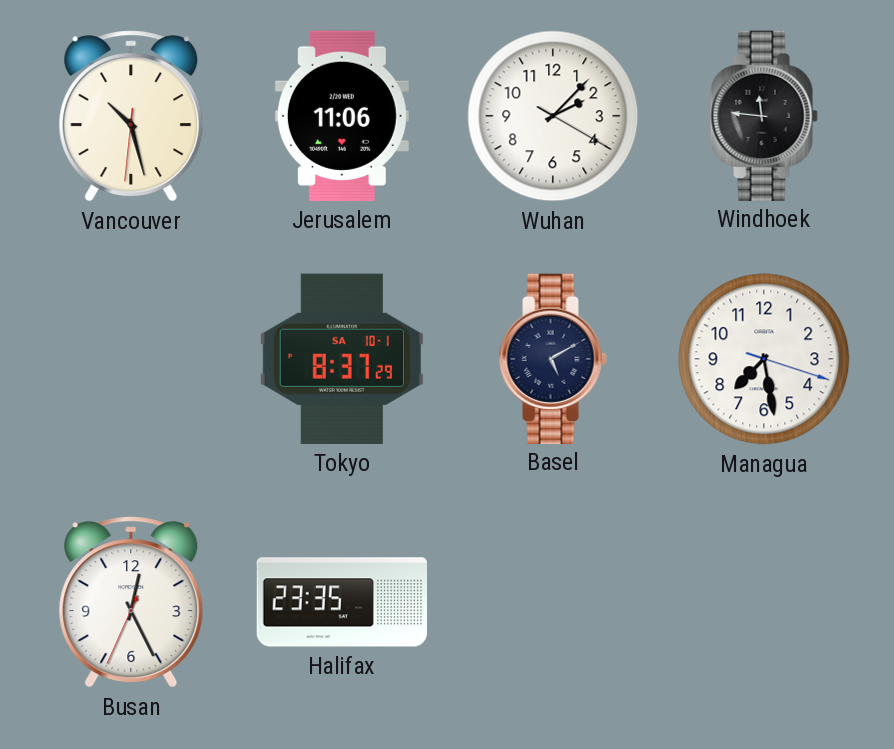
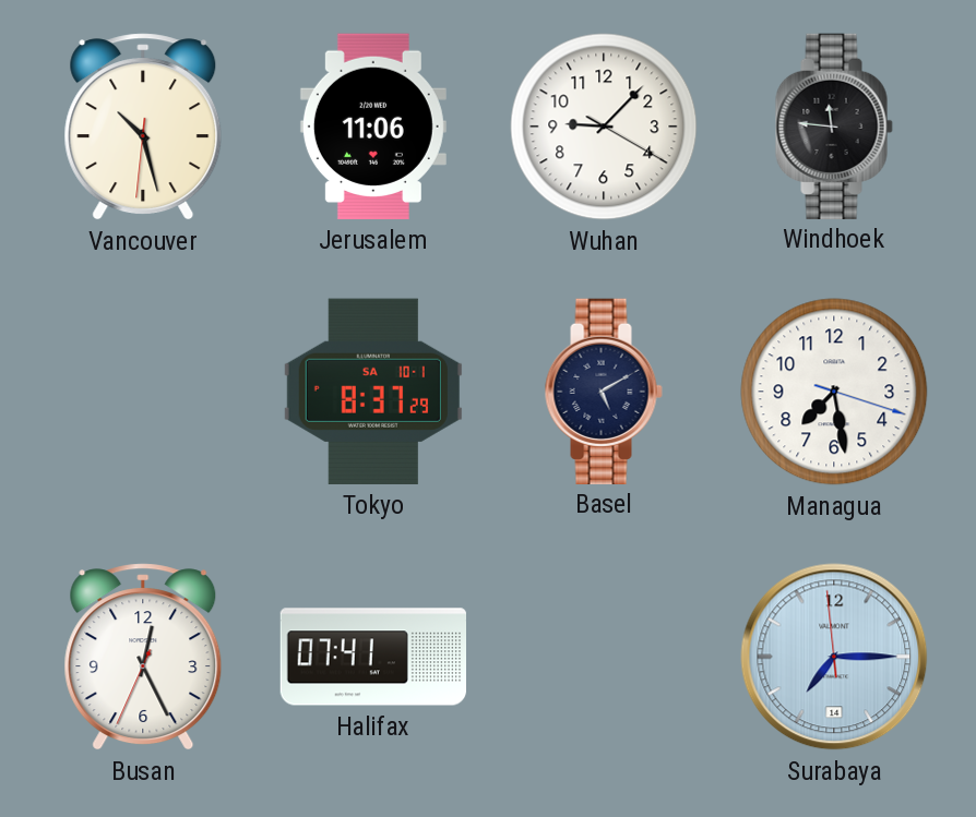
Wuhan: 2:07 -> 9:07 (604, 127)
Halifax: 23:35 -> 07:41 (372, 657)
Surabaya: none -> 7:14 (834, 657)
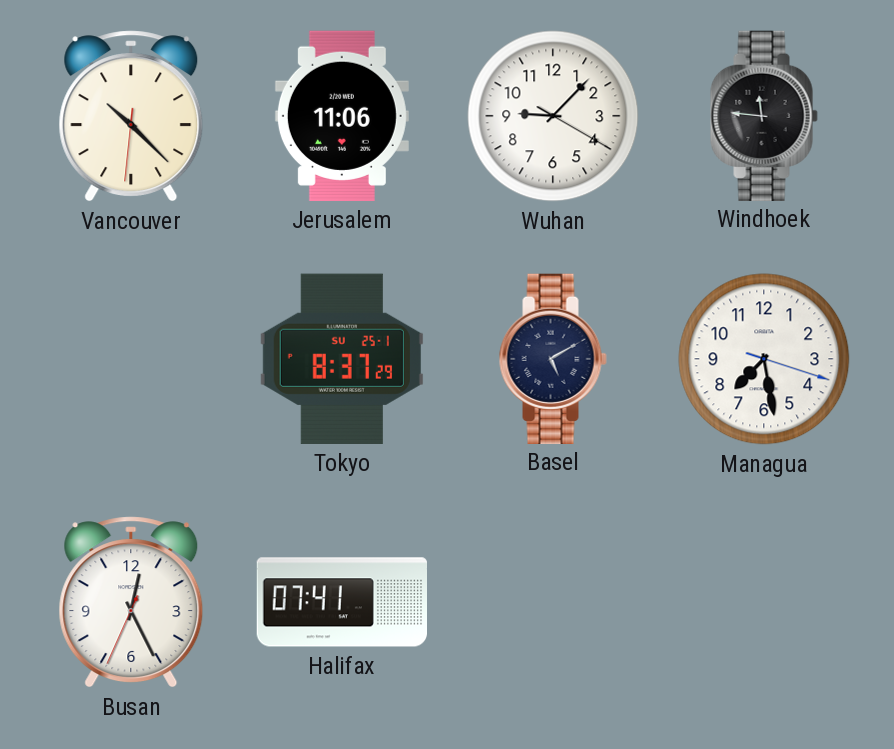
Vancouver: 10:27 -> 10:22 (131, 116)
Tokyo date: SA 10-1 -> SU 25-1 (342, 359)
Surabaya: 7:14 -> none (834, 657)
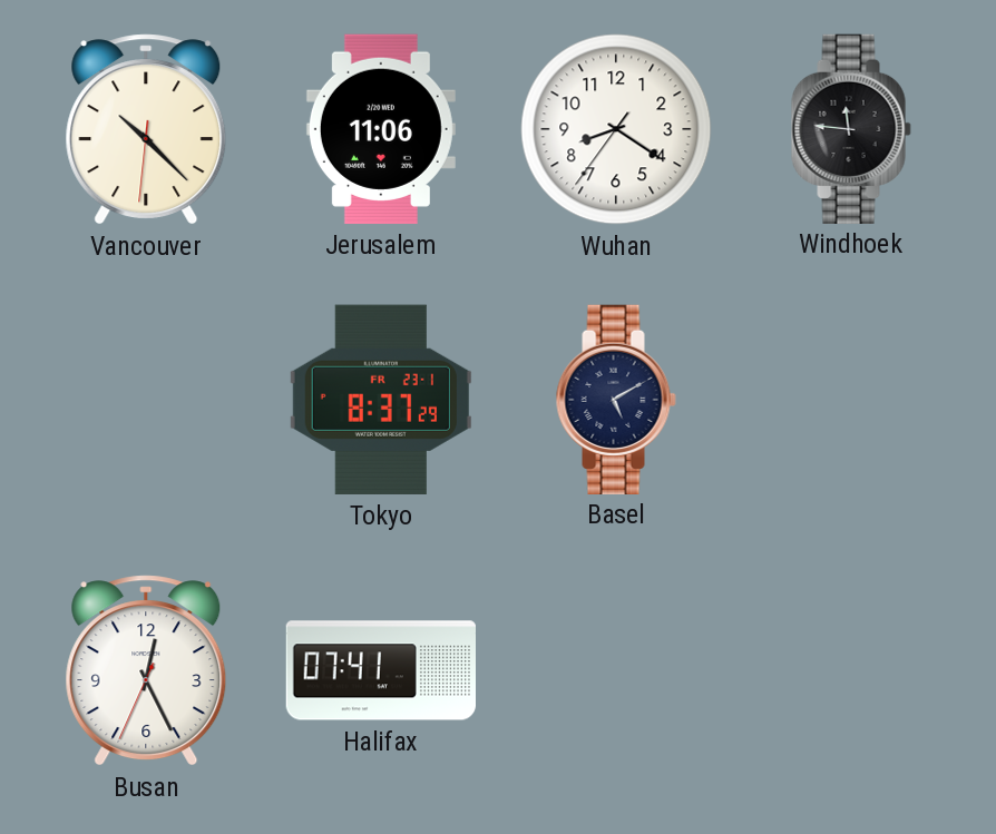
Wuhan: 9:07 -> 8:20 (616, 129)
Tokyo date: SU 25-1 -> FR 23-1 (381, 400)
Managua: 7:28 -> none (764, 359)
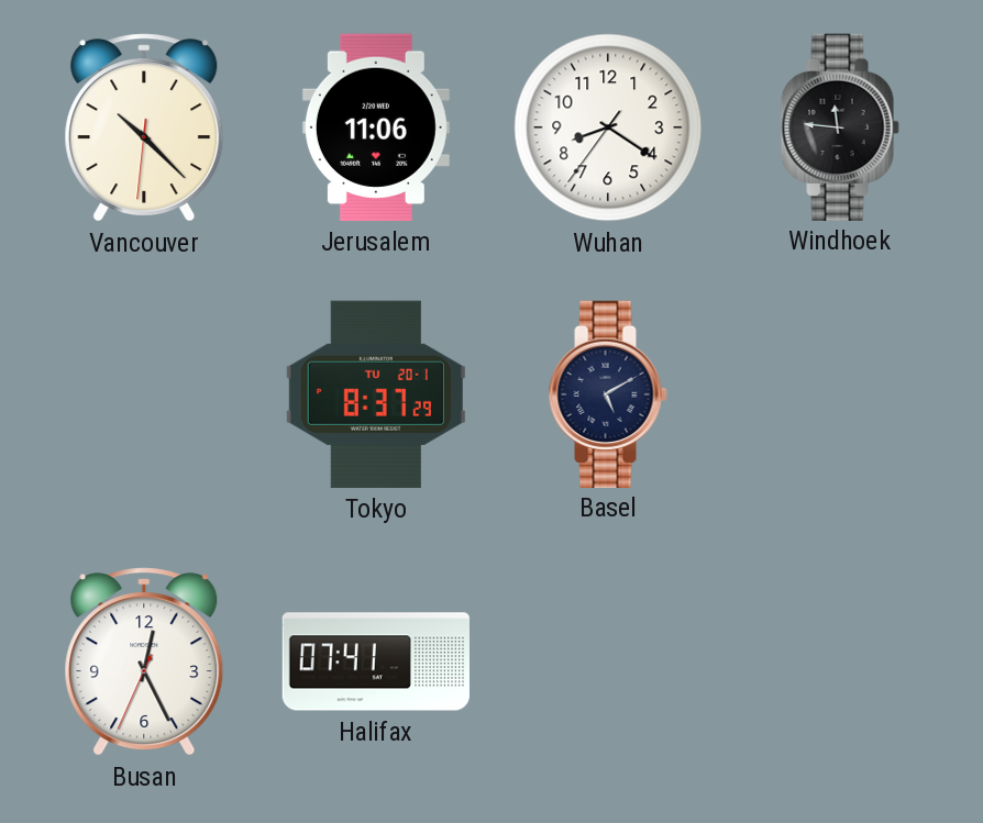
Tokyo date: FR 23-1 -> TU 20-1 (376, 394)
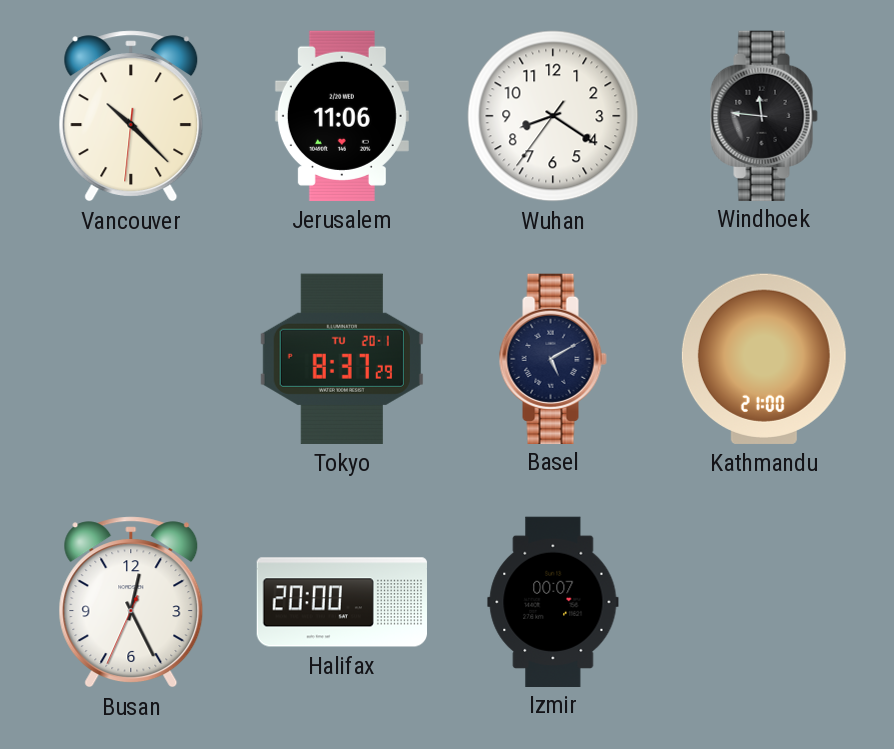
Kathmandu: none -> 21:00 (764, 359)
Halifax: 07:41 -> 20:00 (341, 602)
Izmir: none -> 00:07 (553, 601)
